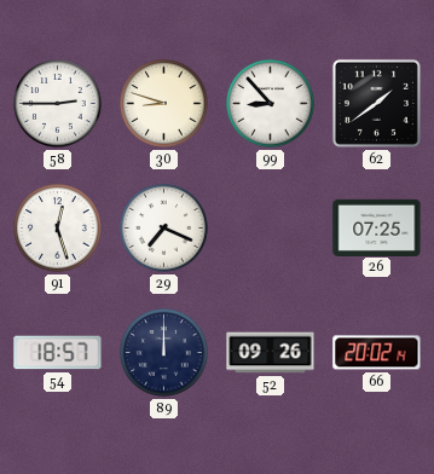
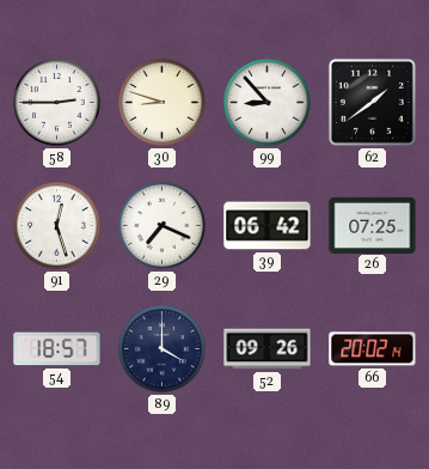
39: none -> 06:42 (268, 226)
89: 12:00 -> 4:00 (163, 349)
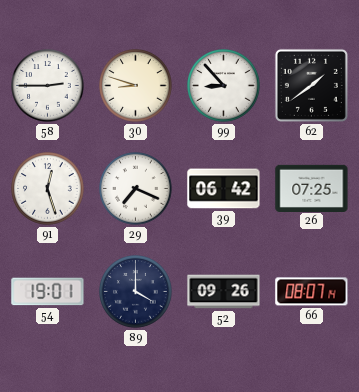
54: 18:57 -> 19:01 (48, 292)
66: 20:02 -> 08:07 (312, 292)
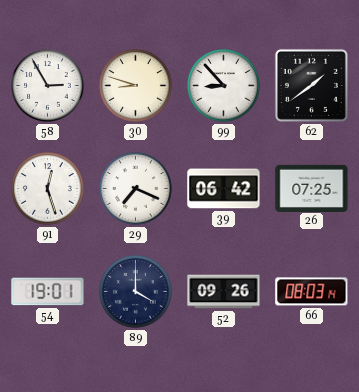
58: 2:45 -> 2:55 (48, 86)
66: 08:07 -> 08:03 (312, 292)
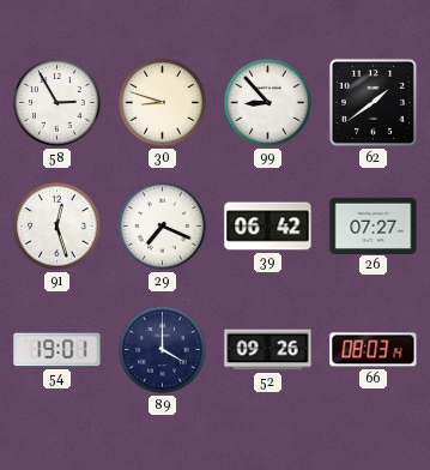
26: 07:25 -> 07:27 (374, 225)
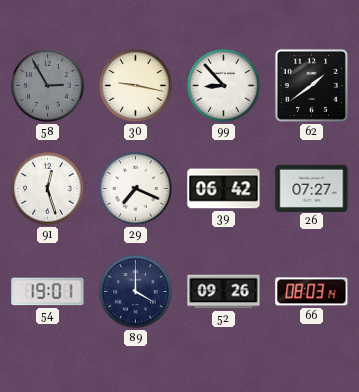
58 dial: white -> grey (48, 86)
30: 8:48 -> 9:17 (136, 86)
